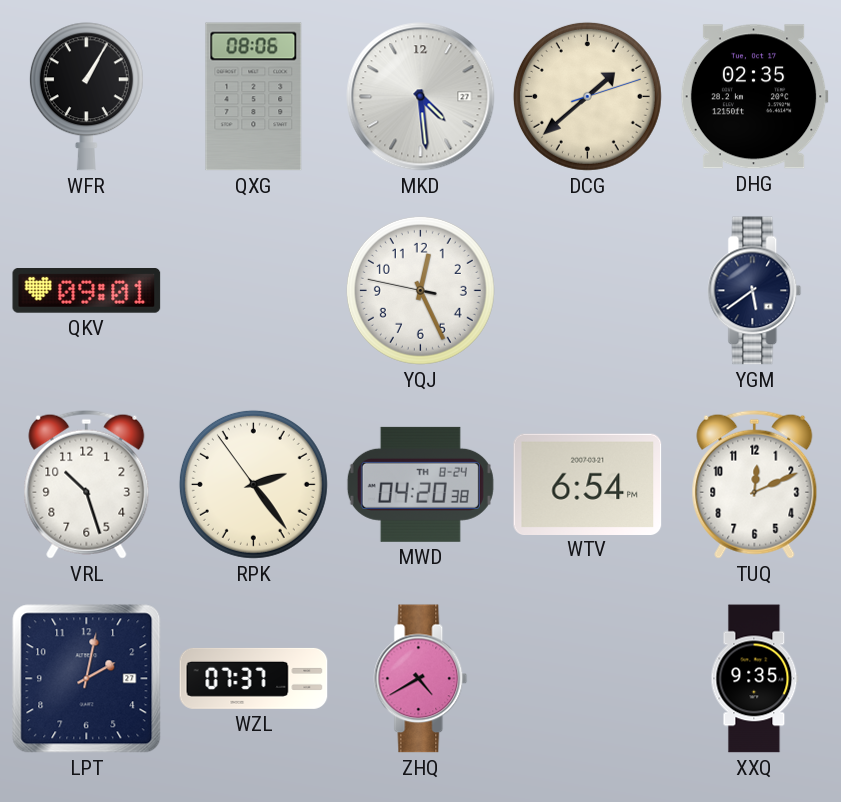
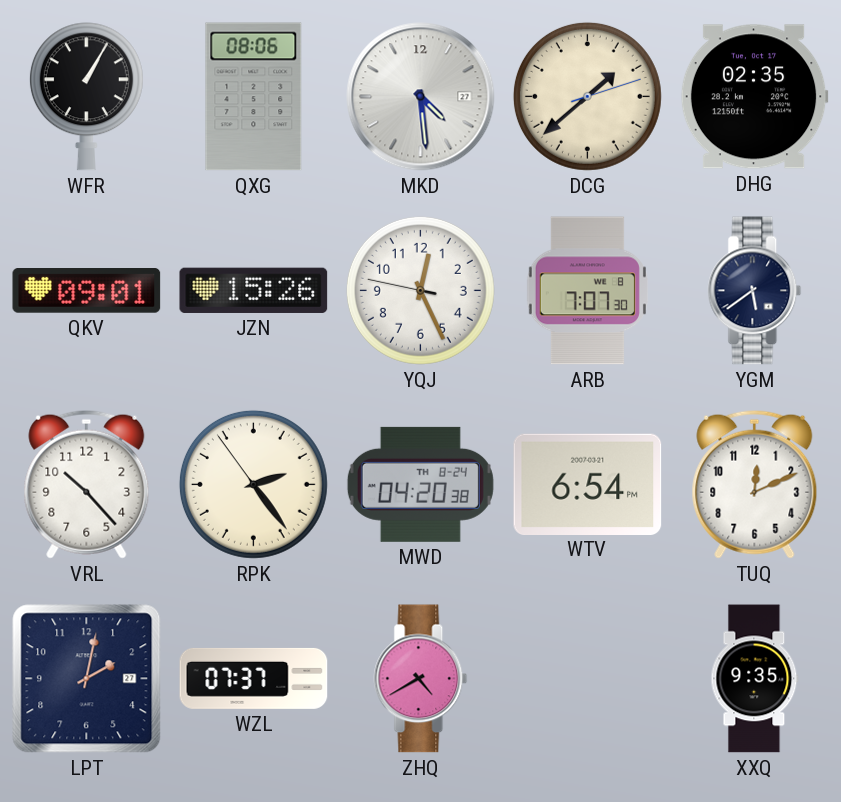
JZN: none -> 15:26 (254, 290)
ARB: none -> 7:07 (587, 291)
VRL: 10:27 -> 10:23 (87, 484)
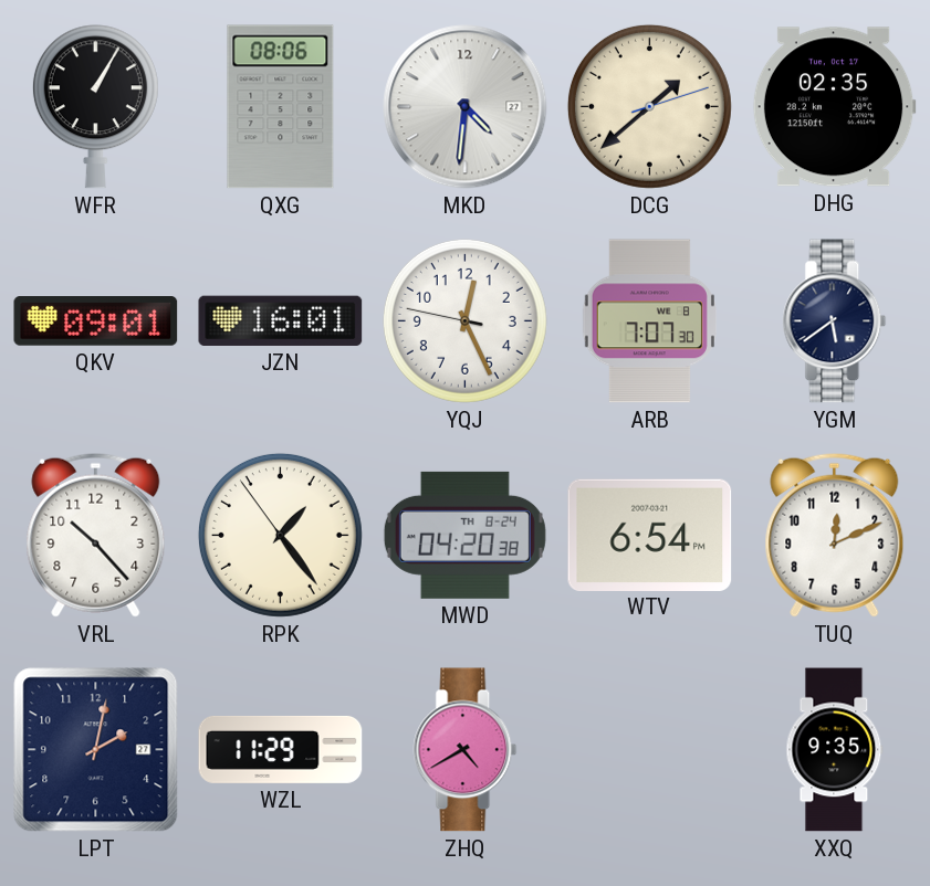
MKD: 4:29 -> 4:31 (466, 107)
JZN: 15:26 -> 16:01 (281, 320)
RPK: 2:23 -> 1:23 (280, 535)
WZL: 07:37 -> 11:29 (281, 749)
